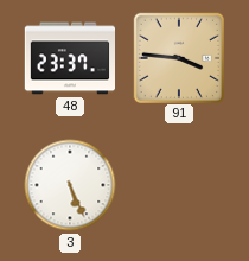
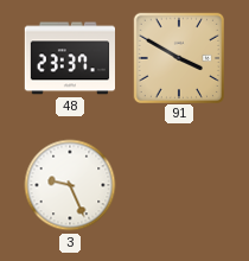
91: 3:46 -> 3:50 (178, 57)
3: 5:26 -> 9:26 (70, 185)
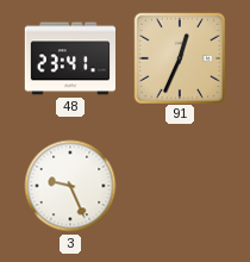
48: 23:37 -> 23:41 (69, 58)
91: 3:50 -> 12:34 (179, 57)
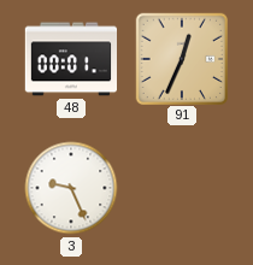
48: 23:41 -> 00:01 (70, 59)
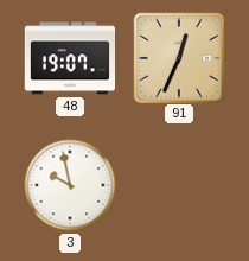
48: 00:01 -> 19:07 (69, 58)
3: 9:26 -> 9:58 (70, 185)
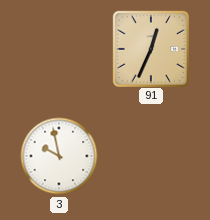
48: 19:07 -> none (69, 58)
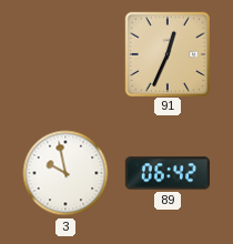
89: none -> 06:42 (166, 173)
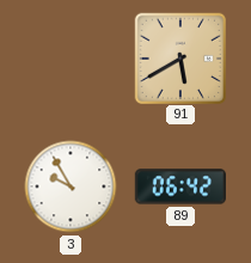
91: 12:34 -> 5:40 (179, 57)
3: 9:58 -> 9:55 (71, 186)
